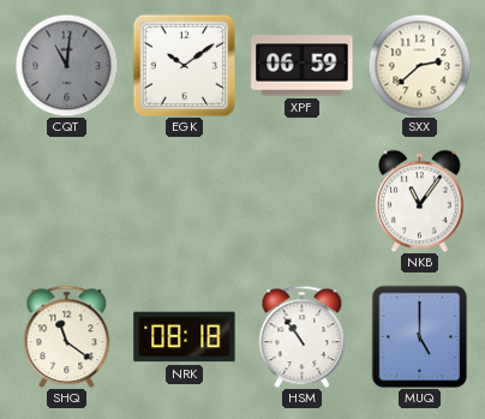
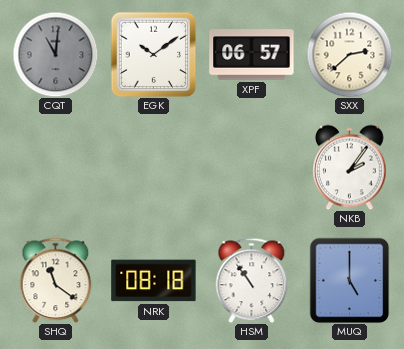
XPF: 06:59 -> 06:57 (252, 55)
NKB: 11:06 -> 2:06 (350, 167)
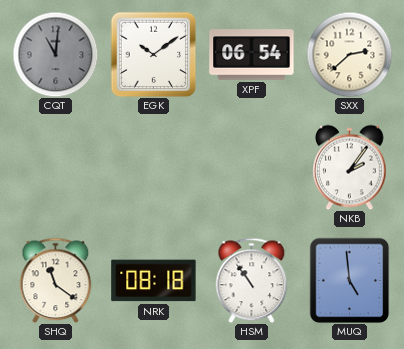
XPF: 06:57 -> 06:54 (252, 55)
MUQ: 5:00 -> 4:59 (350, 280)
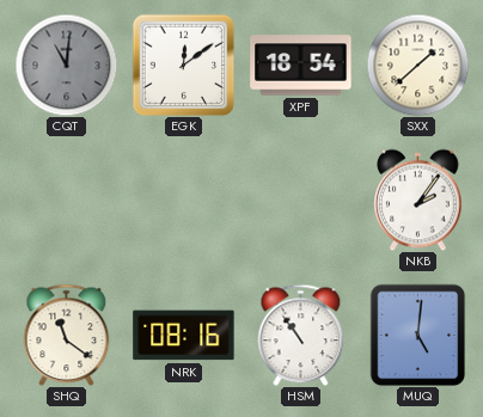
EGK: 10:09 -> 12:09 (183, 65)
XPF: 06:54 -> 18:54 (301, 66)
SXX: 2:38 -> 1:38 (417, 65)
NRK: 08:18 -> 08:16 (184, 336)
MUQ: 4:59 -> 5:01 (418, 335)
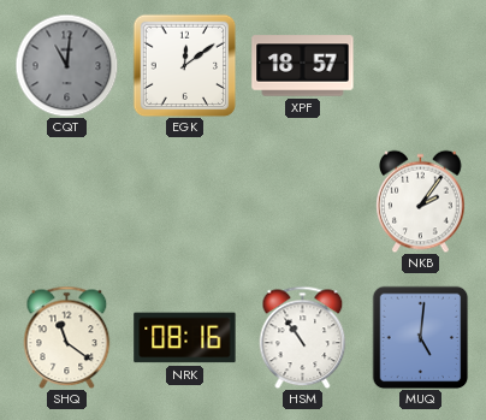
XPF: 18:54 -> 18:57 (303, 66)
SXX: 1:38 -> none (417, 65)
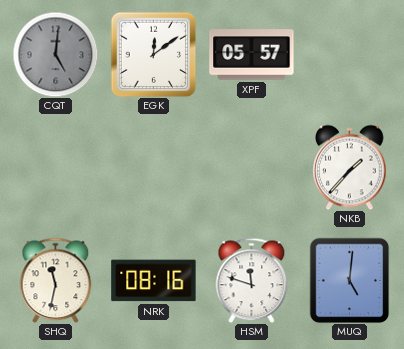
CQT: 11:01 -> 5:01 (55, 54)
XPF: 18:57 -> 05:57 (252, 55)
NKB: 2:06 -> 1:37 (350, 167)
SHQ: 11:21 -> 11:32 (56, 280)
HSM: 10:54 -> 11:48 (252, 280)
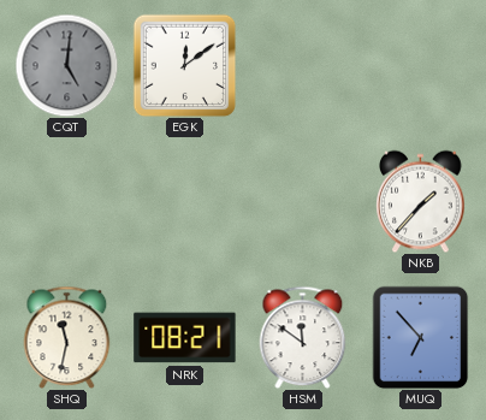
XPF: 05:57 -> none (252, 55)
NRK: 08:16 -> 08:21 (185, 338)
HSM: 11:48 -> 11:51 (303, 337)
MUQ: 5:01 -> 6:53 (421, 337)
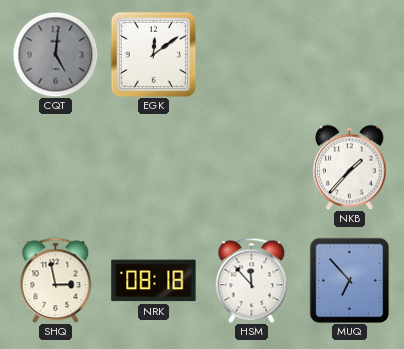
SHQ: 11:32 -> 2:58 (56, 280)
NRK: 08:21 -> 08:18 (154, 281)
HSM: 11:51 -> 11:53 (252, 280)
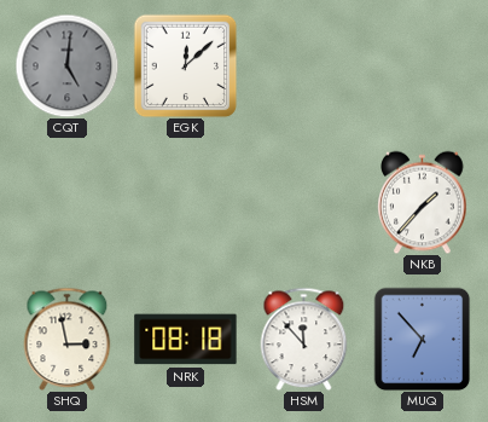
EGK: 12:09 -> 12:08 (185, 65)
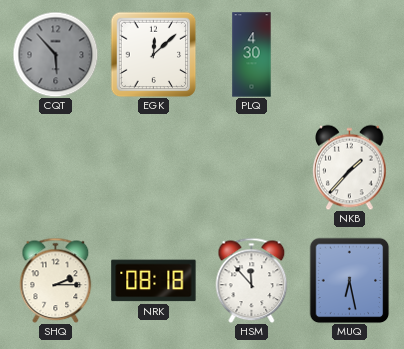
CQT: 5:01 -> 5:53 (55, 54)
PLQ: none -> 4:30 (252, 55)
SHQ: 2:58 -> 2:15 (56, 280)
MUQ: 6:53 -> 6:28 (350, 280)
